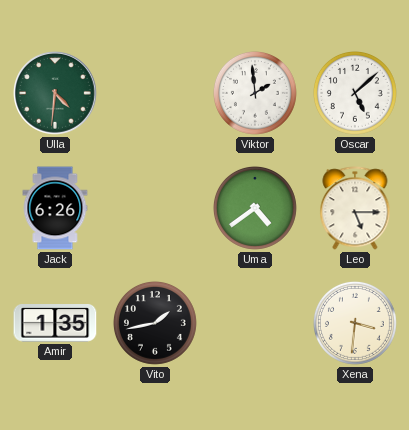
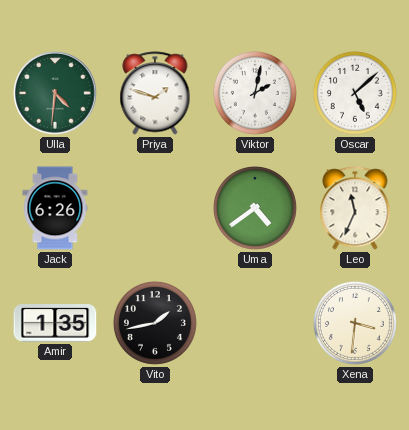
Priya: none -> 1:48 (155, 93)
Viktor: 1:59 -> 2:02 (255, 93)
Leo: 5:15 -> 11:34 (355, 208)
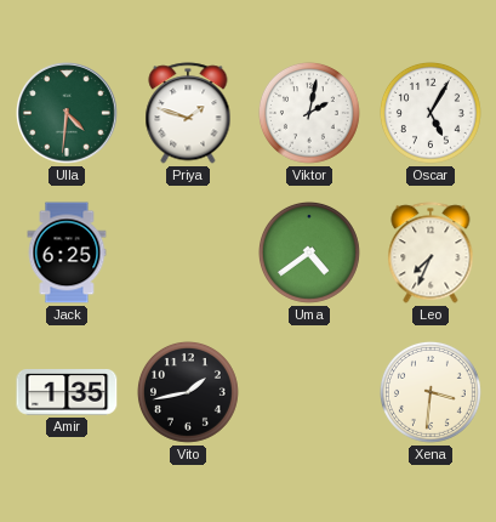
Oscar: 5:08 -> 5:05 (431, 113)
Jack: 6:26 -> 6:25 (67, 253)
Leo: 11:34 -> 7:34 (431, 253)
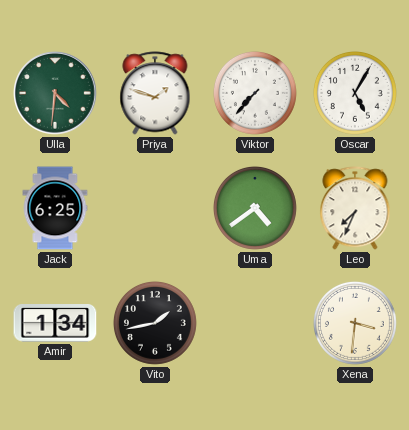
Viktor: 2:02 -> 7:37 (255, 93)
Amir: 1:35 -> 1:34 (55, 323)
